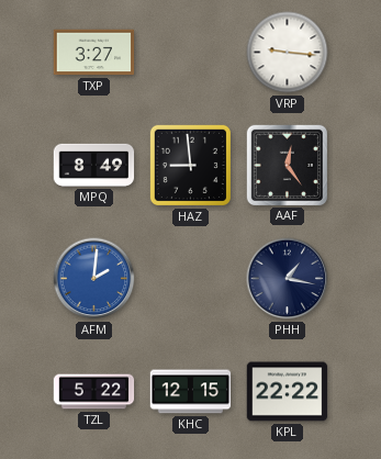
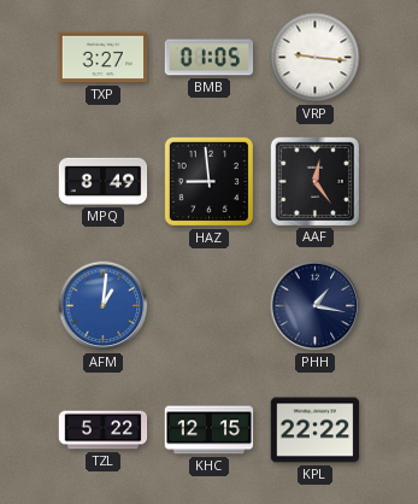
BMB: none -> 01:05 (210, 58)
AFM: 2:01 -> 1:01 (104, 306)
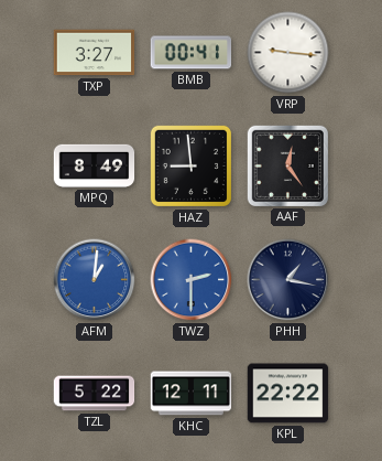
BMB: 01:05 -> 00:41 (192, 53)
TWZ: none -> 2:30 (192, 280)
KHC: 12:15 -> 12:11 (192, 394)
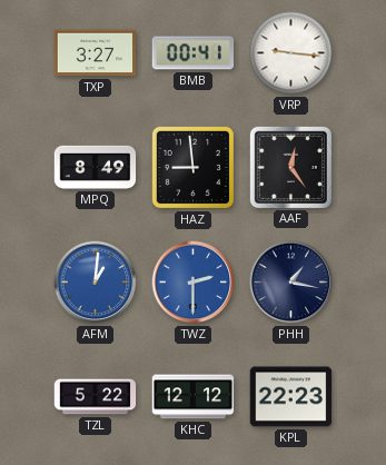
KHC: 12:11 -> 12:12 (194, 397)
KPL: 22:22 -> 22:23 (291, 397)
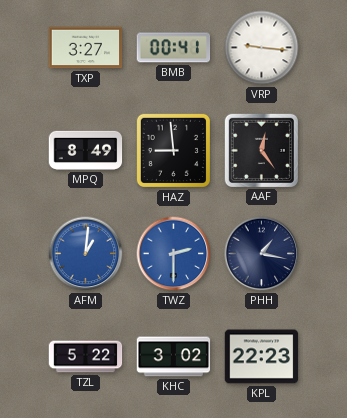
KHC: 12:12 -> 3:02 (174, 357)
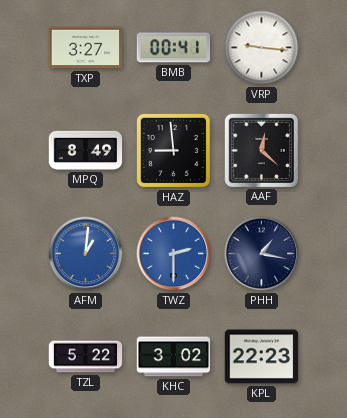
AAF: 12:24 -> 12:22 (261, 150)
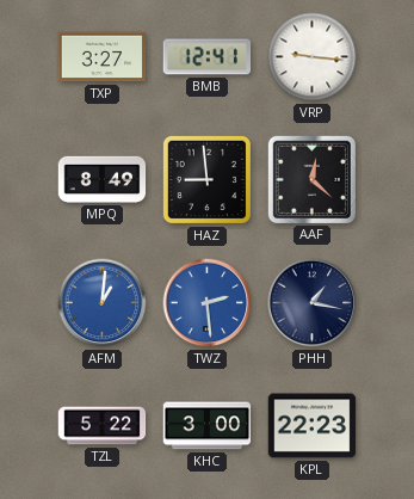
BMB: 00:41 -> 12:41 (208, 57)
TWZ: 2:30 -> 2:29 (208, 303)
KHC: 3:02 -> 3:00 (208, 426)
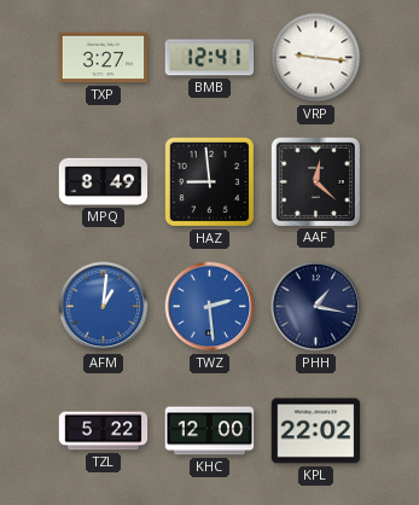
KHC: 3:00 -> 12:00 (210, 431)
KPL: 22:23 -> 22:02 (316, 431)
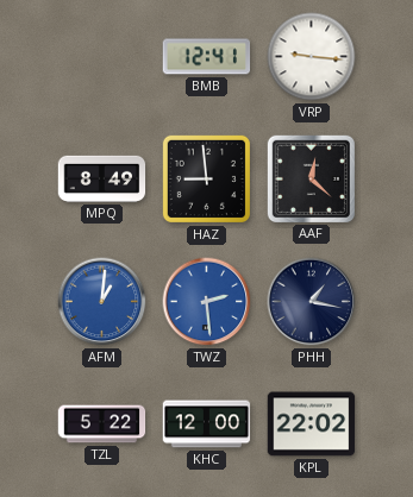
TXP: 3:27 -> none (104, 58)
